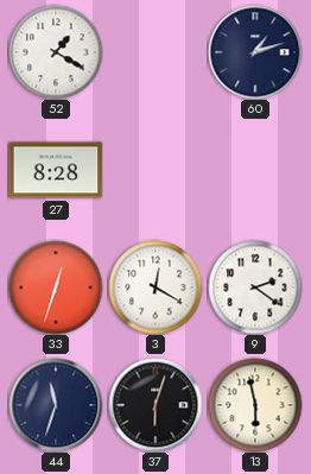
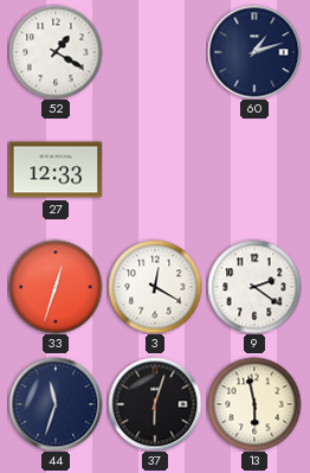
27: 8:28 -> 12:33 (56, 170)
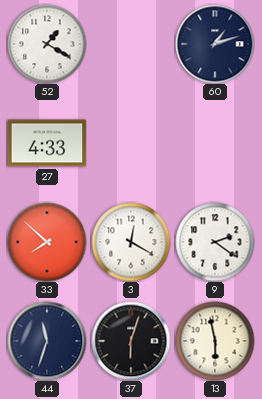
27: 12:33 -> 4:33 (47, 143)
33: 12:33 -> 7:52 (47, 242)
